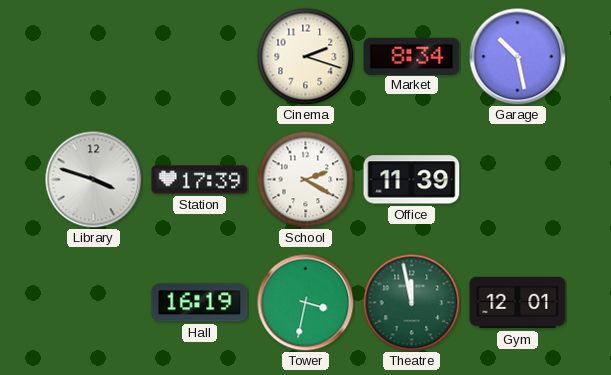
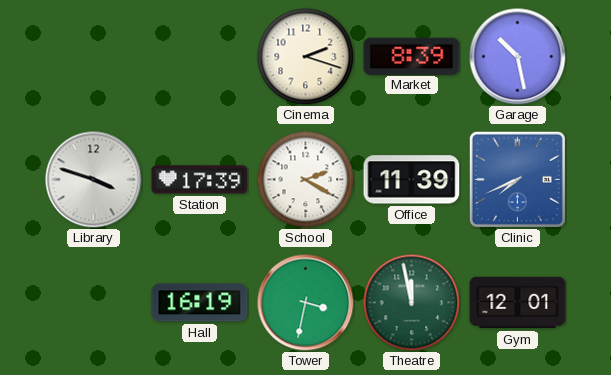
Market: 8:34 -> 8:39 (412, 56)
Clinic: none -> 7:41 (517, 179)
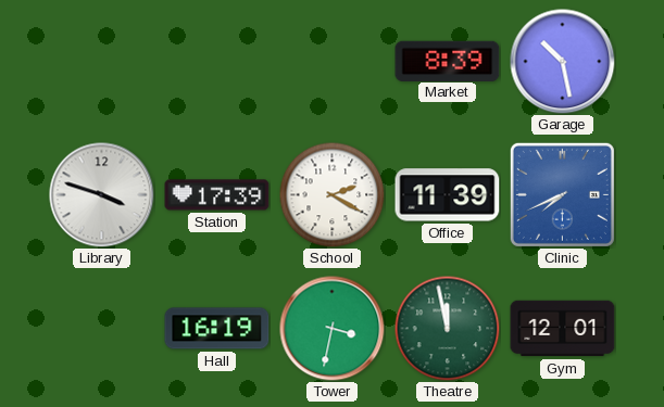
Cinema: 2:18 -> none (305, 56)
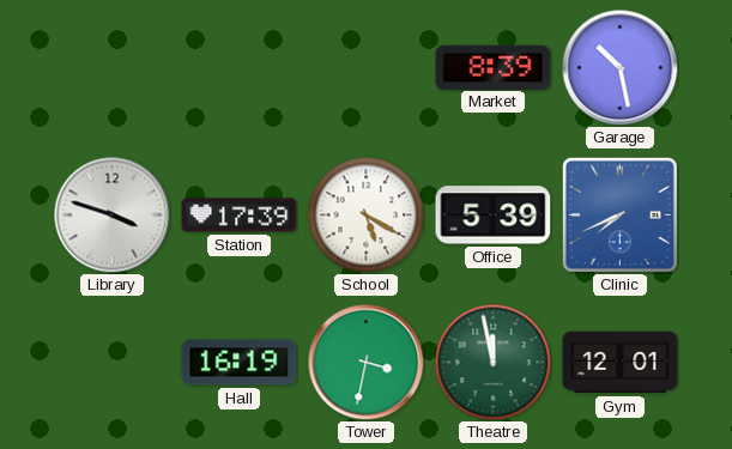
School: 2:20 -> 5:20 (365, 214)
Office: 11:39 -> 5:39 (494, 216)
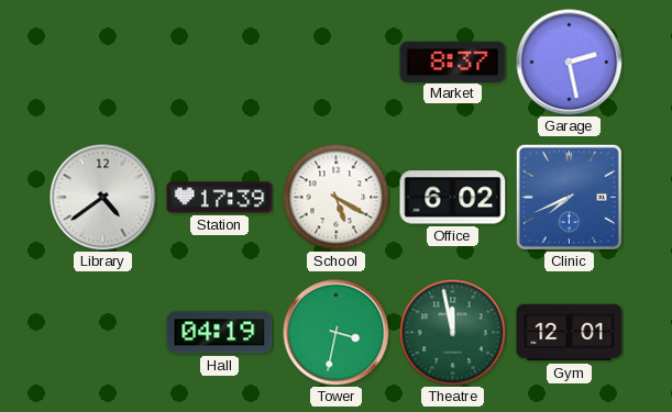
Market: 8:39 -> 8:37 (453, 62)
Garage: 10:28 -> 2:28 (570, 63)
Library: 3:48 -> 4:39 (103, 198)
Office: 5:39 -> 6:02 (453, 198)
Hall: 16:19 -> 04:19 (220, 333)
